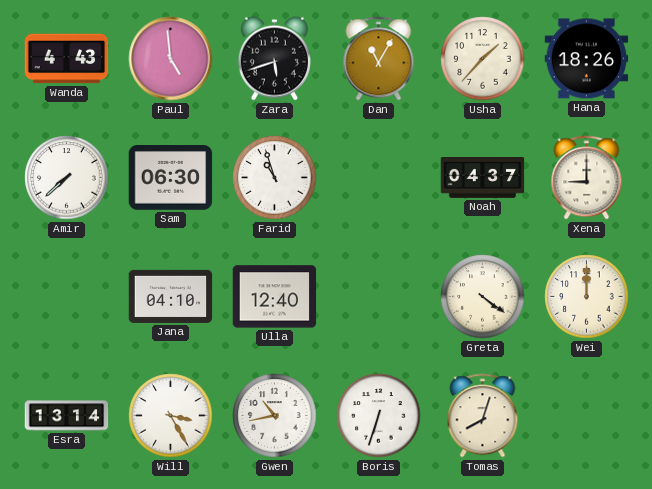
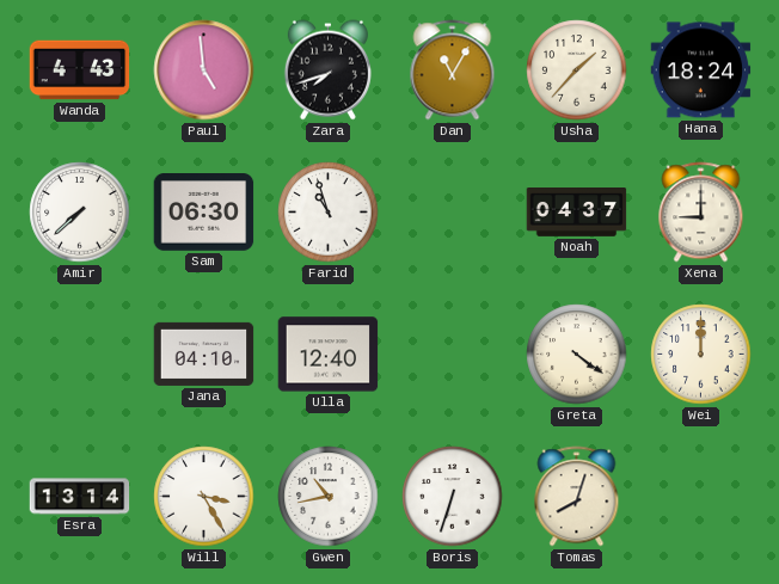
Zara: 5:42 -> 7:42 (327, 70)
Hana: 18:26 -> 18:24 (701, 70)
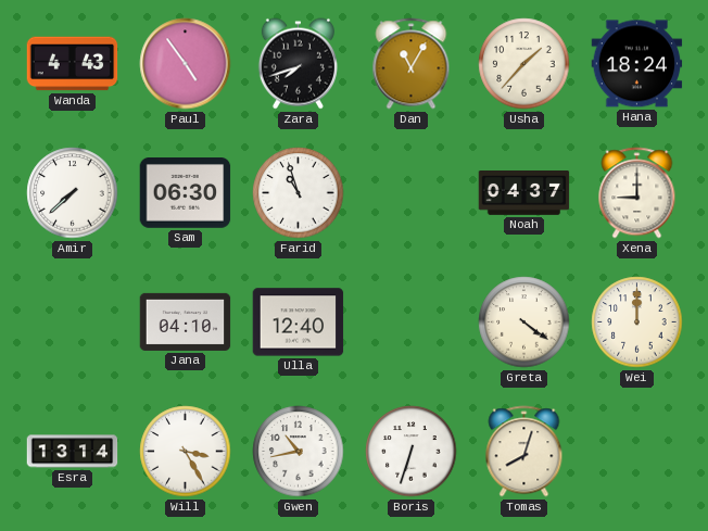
Paul: 4:59 -> 4:54 (186, 64)
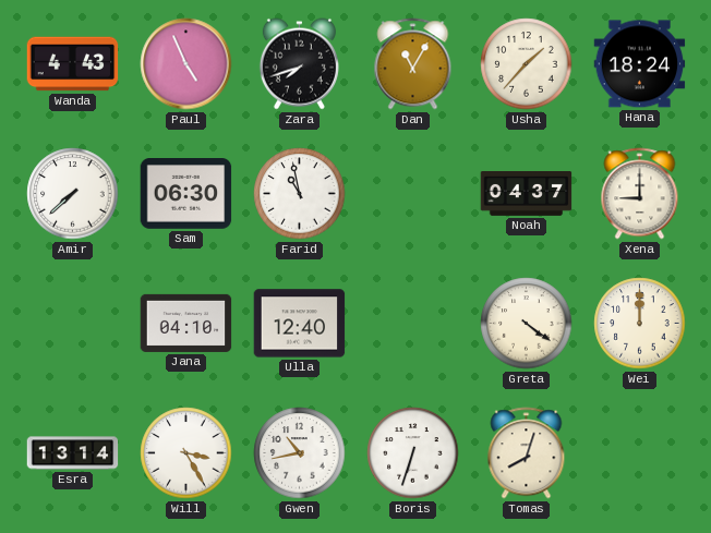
Paul: 4:54 -> 4:56 (186, 64)
Farid: 10:57 -> 10:58 (300, 194)
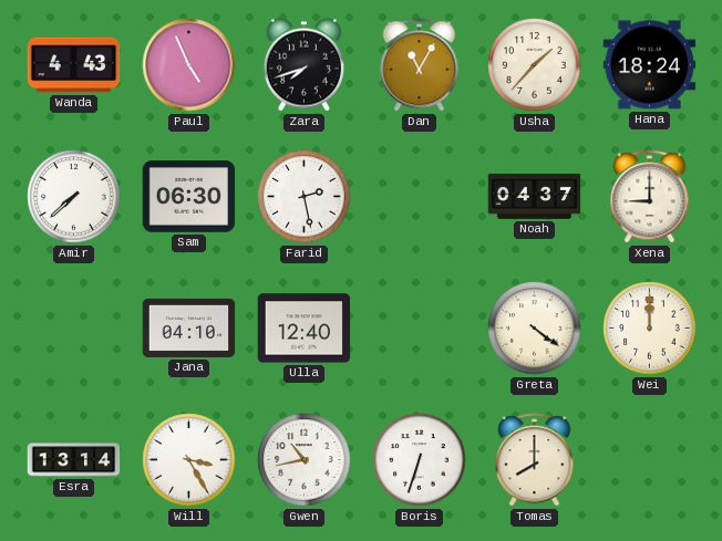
Farid: 10:58 -> 2:28 (305, 197)
Tomas: 8:03 -> 8:00 (535, 460)
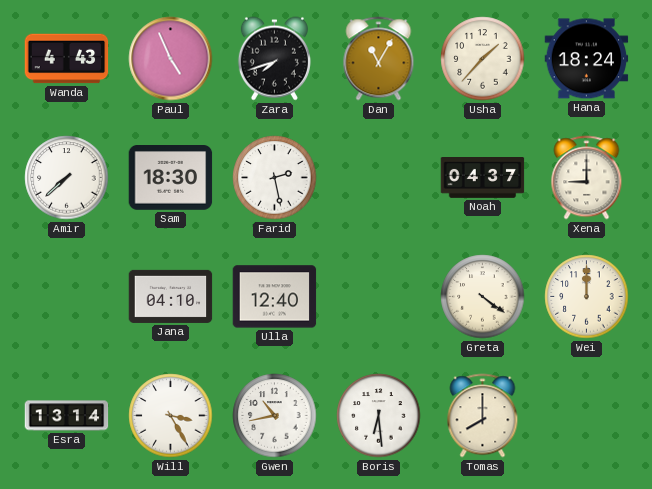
Sam: 06:30 -> 18:30 (171, 178)
Boris: 6:33 -> 6:29 (379, 416)
